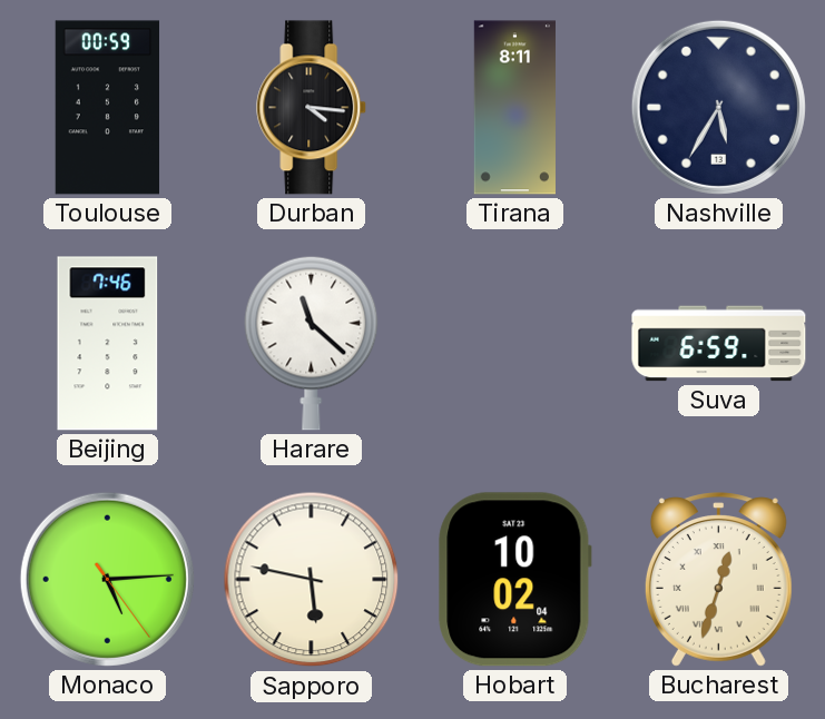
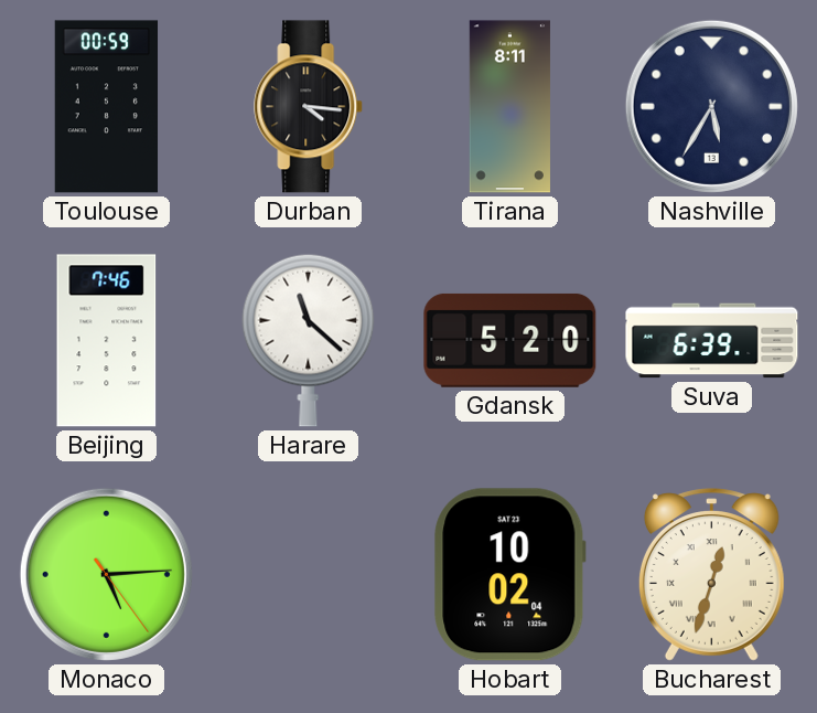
Gdansk: none -> 5:20 (510, 340)
Suva: 6:59 -> 6:39 (712, 341)
Sapporo: 5:47 -> none (312, 580)
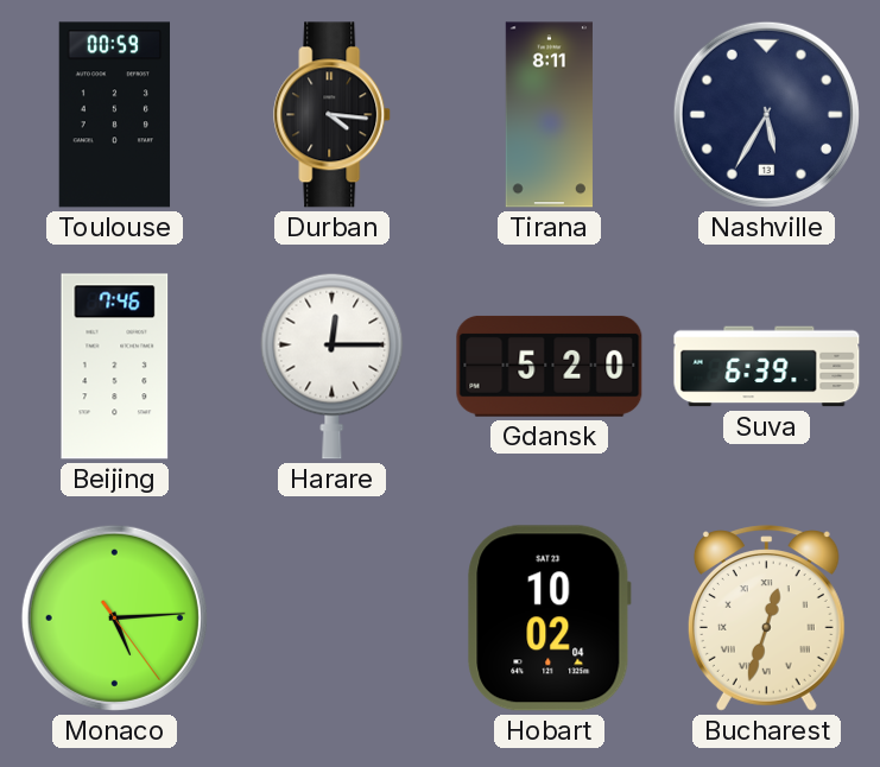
Harare: 11:22 -> 12:15 (333, 366)
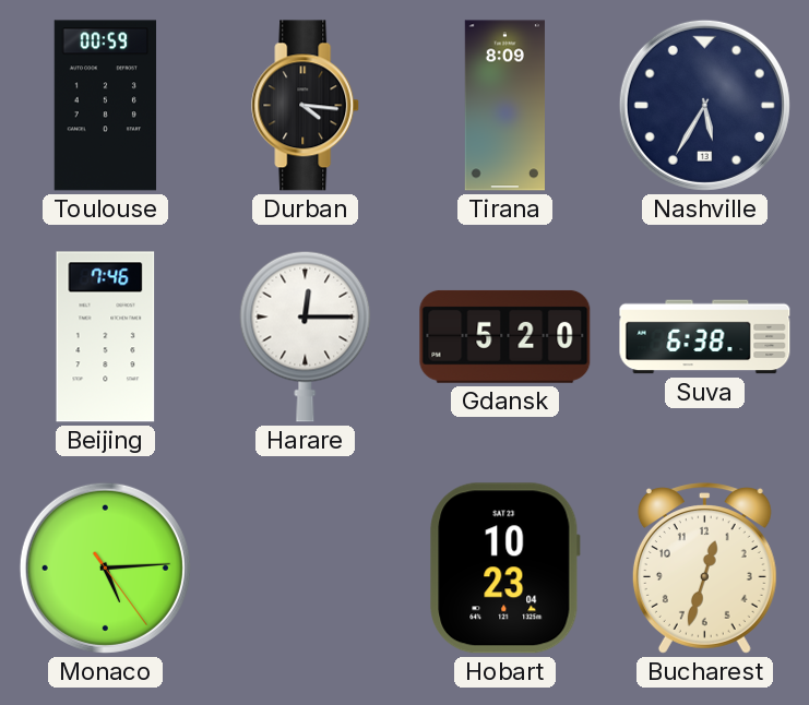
Tirana: 8:11 -> 8:09 (504, 106)
Suva: 6:39 -> 6:38 (705, 337)
Hobart: 10:02 -> 10:23 (505, 569)
Bucharest numerals: Roman -> Arabic (704, 569)
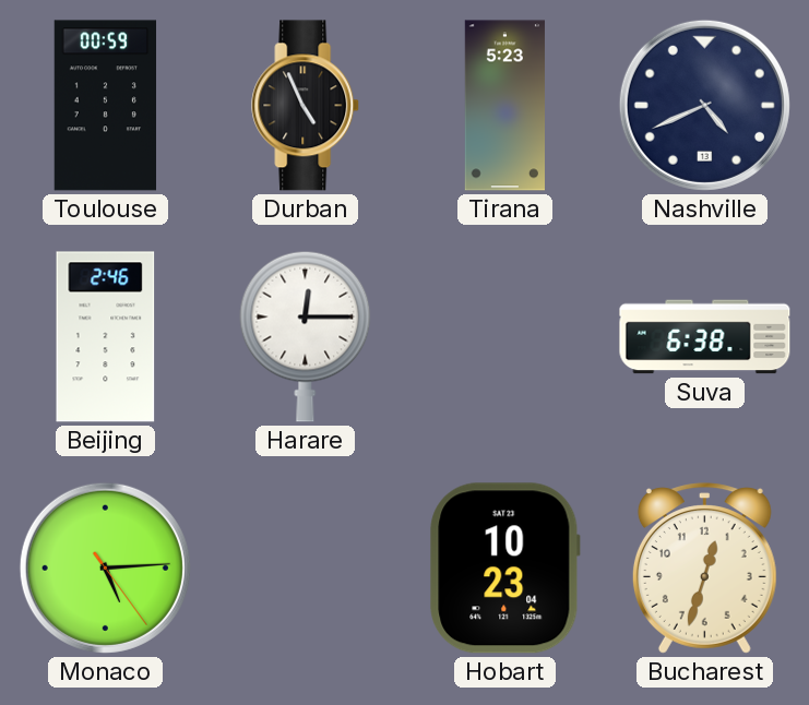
Durban: 4:16 -> 4:56 (306, 106)
Tirana: 8:09 -> 5:23 (504, 106)
Nashville: 5:35 -> 4:41 (704, 105)
Beijing: 7:46 -> 2:46 (106, 337)
Gdansk: 5:20 -> none (505, 336)
